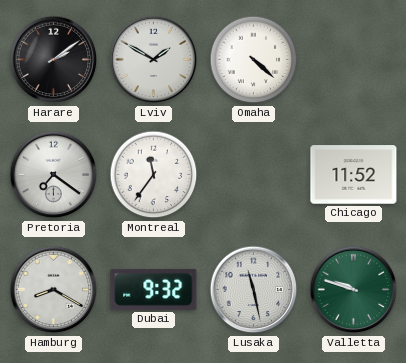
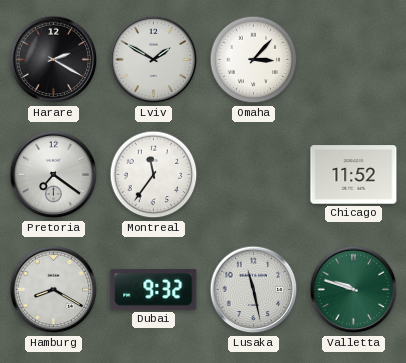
Harare: 2:09 -> 2:20 (54, 60)
Omaha: 4:22 -> 3:07 (254, 60)
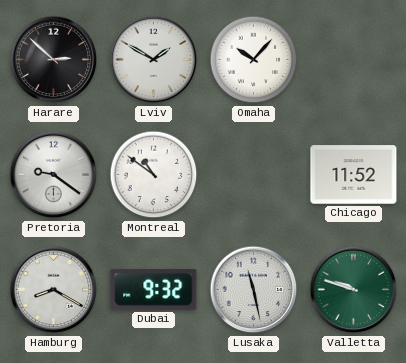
Harare: 2:20 -> 2:52 (54, 60)
Omaha: 3:07 -> 10:07 (254, 60)
Pretoria: 7:21 -> 9:21 (54, 175)
Montreal: 11:36 -> 10:51 (154, 175)
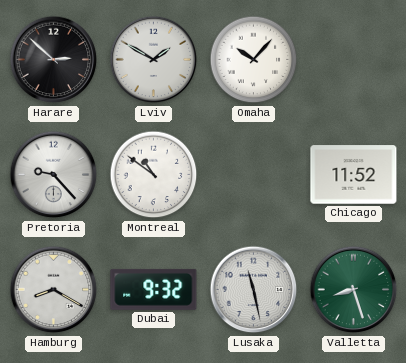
Pretoria: 9:21 -> 9:23 (54, 175)
Valletta: 9:48 -> 8:27 (354, 290)
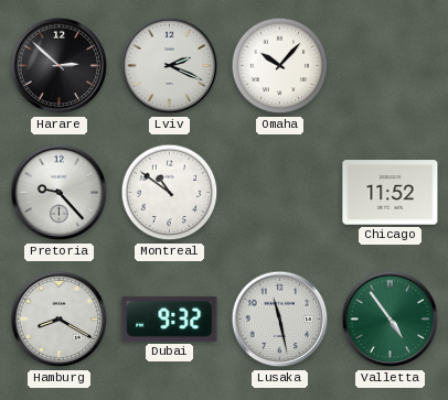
Lviv: 1:50 -> 2:19 (170, 66)
Valletta: 8:27 -> 4:54 (391, 320)
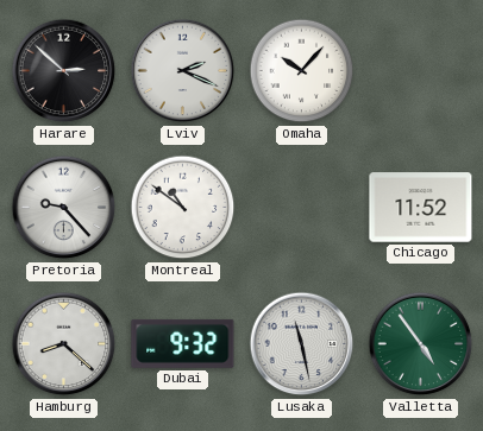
Hamburg: 8:20 -> 8:22 (64, 344)
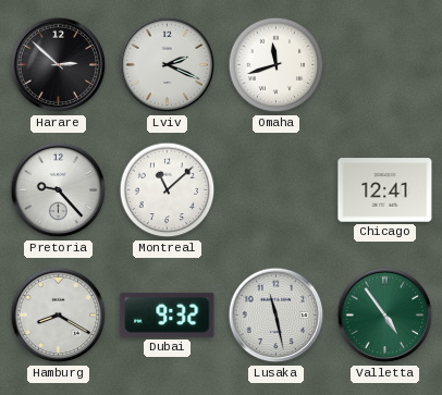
Omaha: 10:07 -> 11:42 (277, 65)
Montreal: 10:51 -> 11:08 (168, 190)
Chicago: 11:52 -> 12:41 (385, 190)
Hamburg: 8:22 -> 8:20 (59, 316)
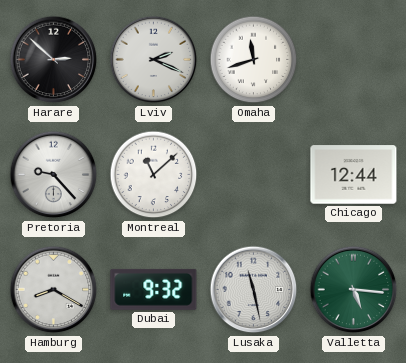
Chicago: 12:41 -> 12:44 (354, 175)
Valletta: 4:54 -> 5:16 (354, 290)
